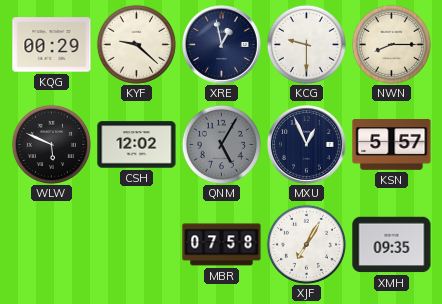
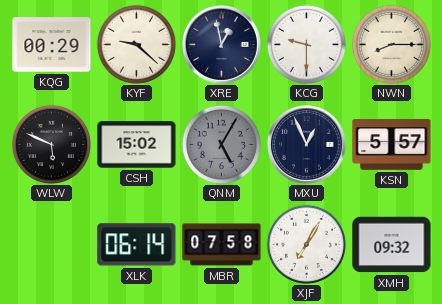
CSH: 12:02 -> 15:02 (137, 145)
XLK: none -> 06:14 (137, 245)
XMH: 09:35 -> 09:32 (392, 245)
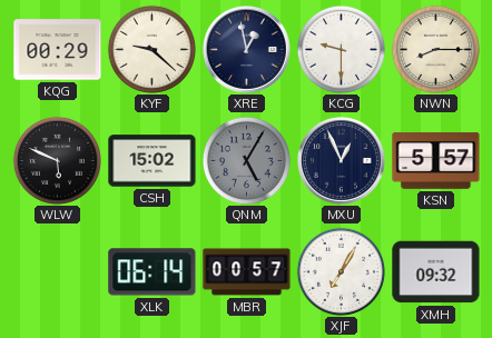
MBR: 07:58 -> 00:57 (247, 272)
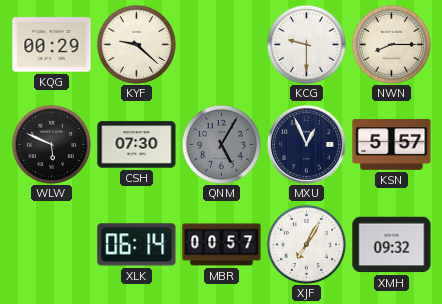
XRE: 12:58 -> none (247, 50)
CSH: 15:02 -> 07:30 (137, 145)
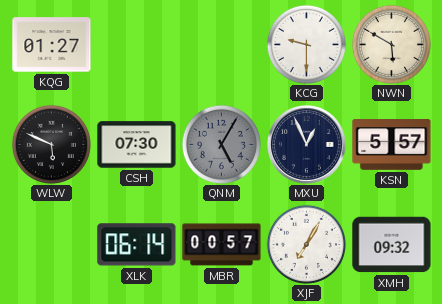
KQG: 00:29 -> 01:27 (52, 45)
KYF: 9:22 -> none (136, 44)
NWN: 8:15 -> 5:50 (391, 44)
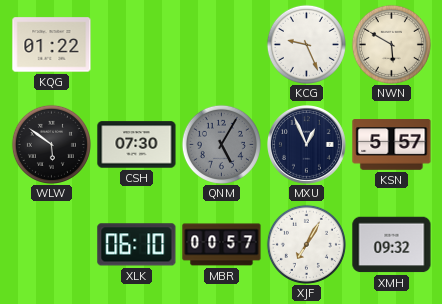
KQG: 01:27 -> 01:22 (52, 45)
KCG: 9:30 -> 9:26 (306, 44)
WLW: 5:49 -> 5:51 (51, 144)
XLK: 06:14 -> 06:10 (137, 245)
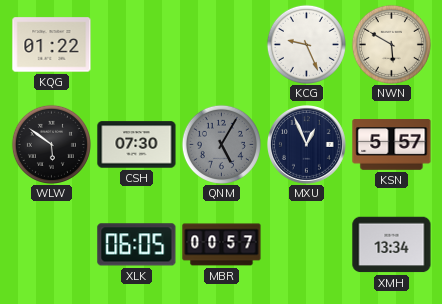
XLK: 06:10 -> 06:05 (137, 245)
XJF: 7:05 -> none (306, 244)
XMH: 09:32 -> 13:34 (392, 245)
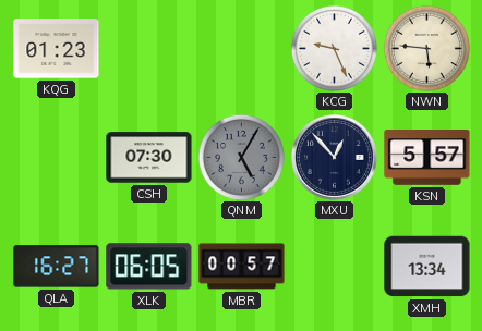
KQG: 01:22 -> 01:23 (57, 49)
NWN: 5:50 -> 5:46 (426, 48)
WLW: 5:51 -> none (51, 144)
MXU: 12:56 -> 12:53 (335, 158)
QLA: none -> 16:27 (57, 267)
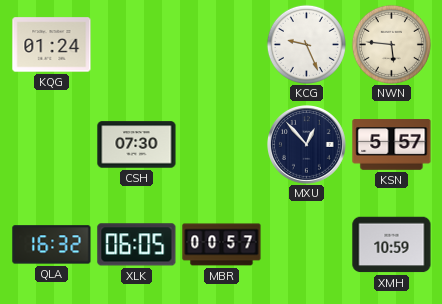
KQG: 01:23 -> 01:24 (52, 45)
QNM: 5:05 -> none (241, 157)
QLA: 16:27 -> 16:32 (52, 245)
XMH: 13:34 -> 10:59 (392, 245)
